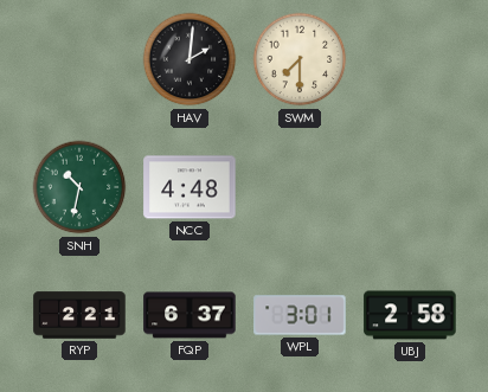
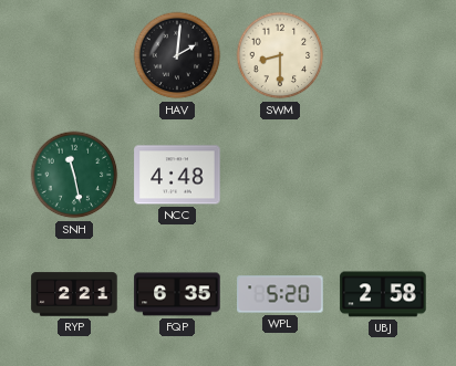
SWM: 7:30 -> 8:30 (280, 55)
SNH: 10:32 -> 11:28 (74, 175)
FQP: 6:37 -> 6:35 (177, 294)
WPL: 3:01 -> 5:20 (280, 294)
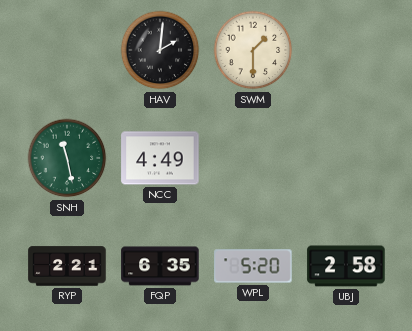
SWM: 8:30 -> 1:30 (253, 50)
NCC: 4:48 -> 4:49 (160, 158)
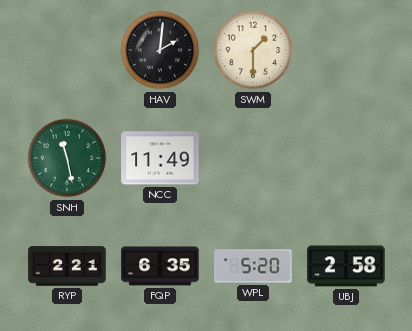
NCC: 4:49 -> 11:49 (160, 158)
